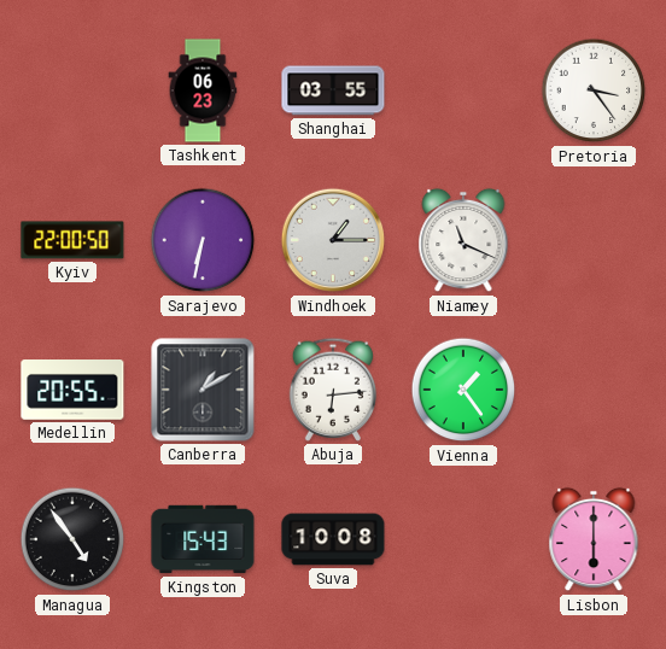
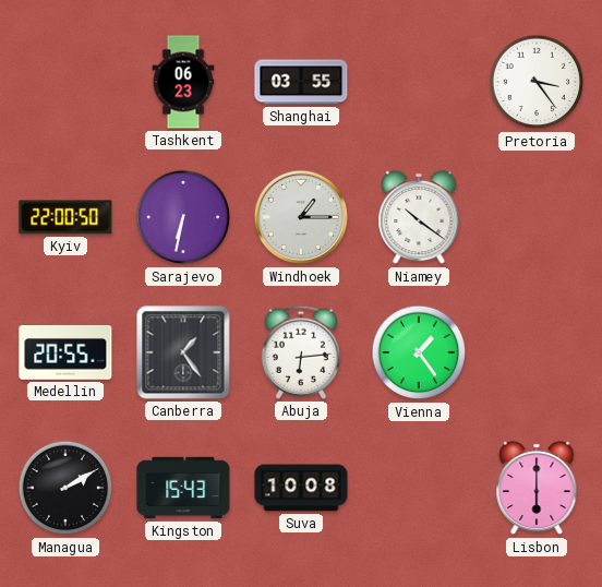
Niamey: 11:19 -> 10:21 (419, 217)
Canberra: 1:10 -> 1:24 (183, 352)
Managua: 4:54 -> 2:10 (65, 488)
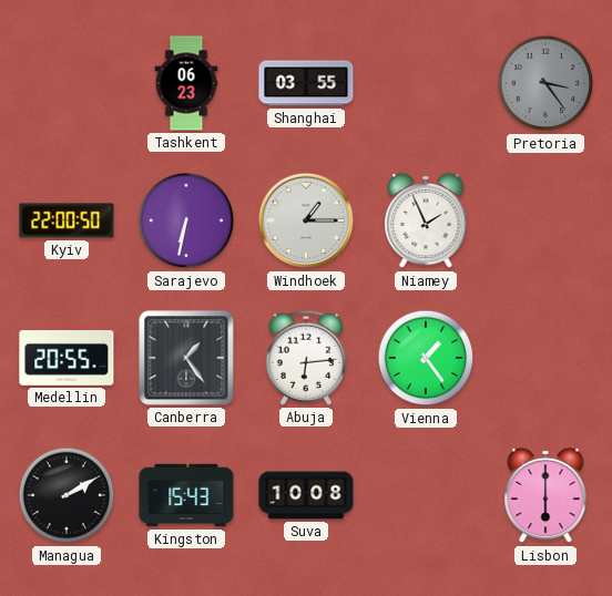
Pretoria dial: white -> grey (545, 83)
Niamey: 10:21 -> 1:56 (426, 220)
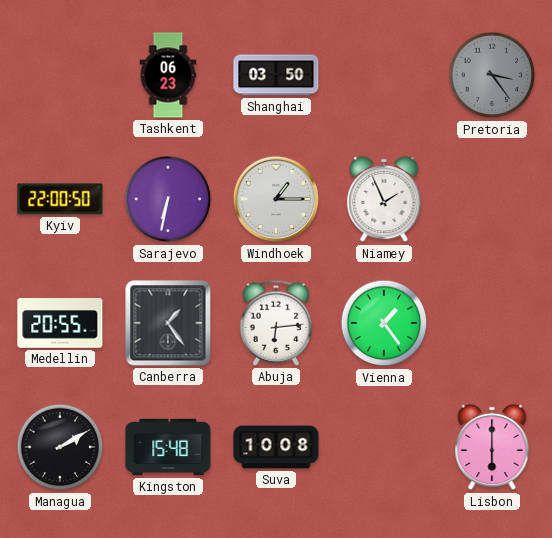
Shanghai: 03:55 -> 03:50 (276, 75)
Kingston: 15:43 -> 15:48 (168, 447)
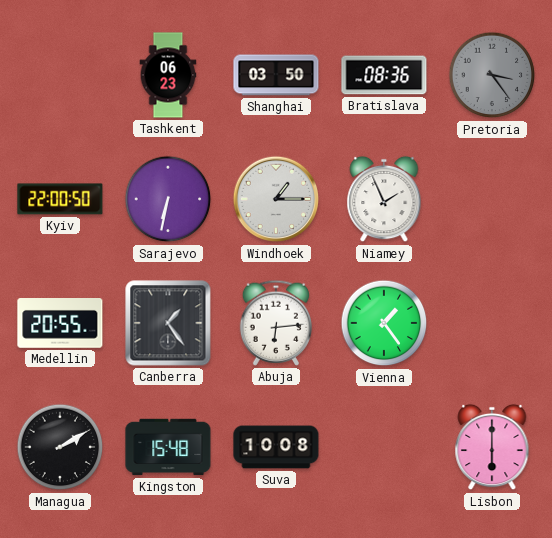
Bratislava: none -> 08:36 (384, 75)
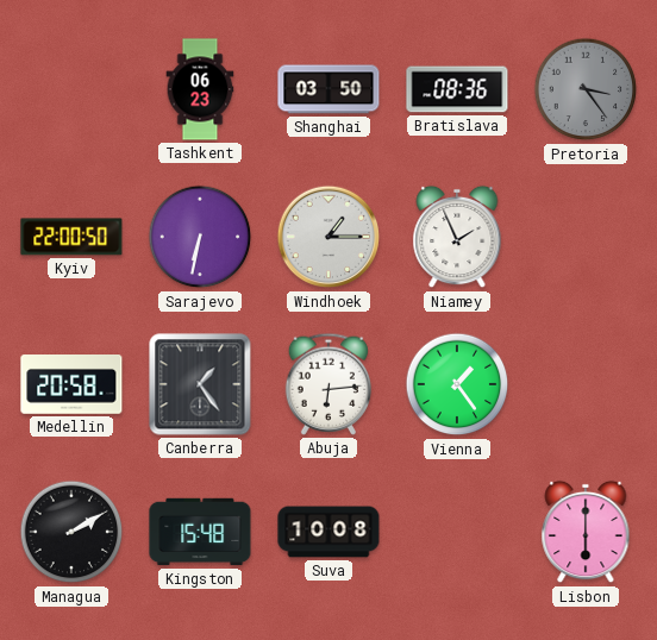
Medellin: 20:55 -> 20:58 (71, 385)
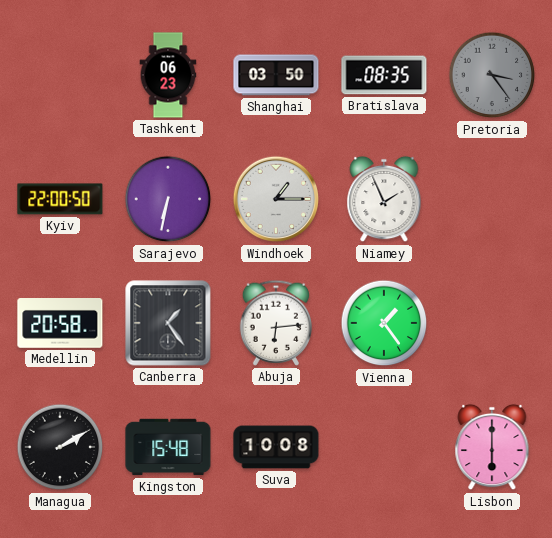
Bratislava: 08:36 -> 08:35 (384, 75)
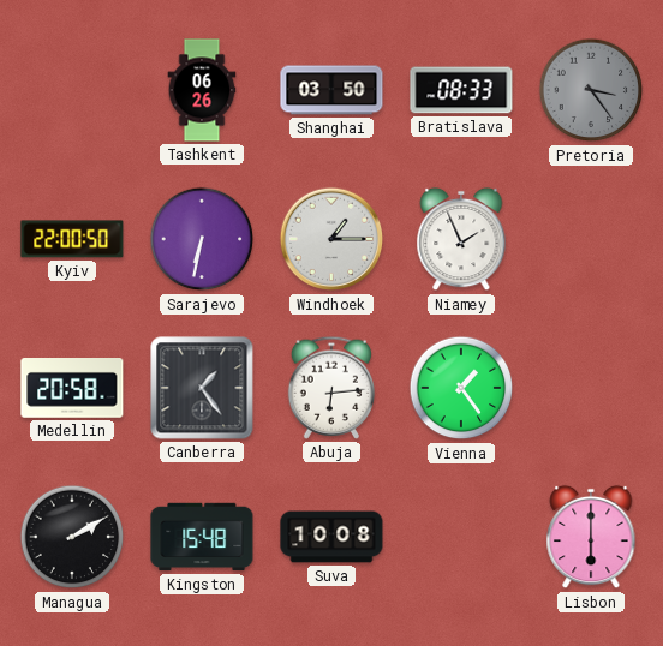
Tashkent: 06:23 -> 06:26 (202, 90)
Bratislava: 08:35 -> 08:33 (461, 90)
